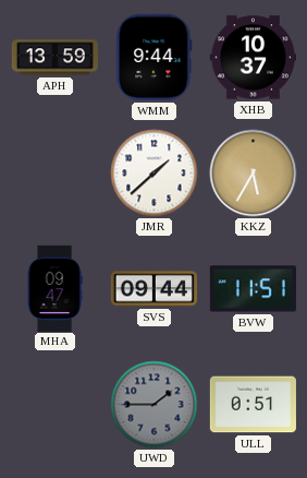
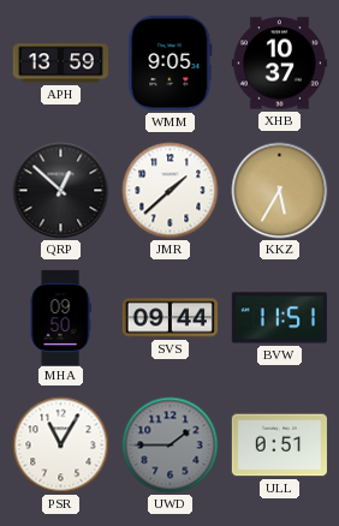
WMM: 9:44 -> 9:05 (171, 62)
QRP: none -> 12:52 (61, 191)
MHA: 09:47 -> 09:50 (60, 317)
PSR: none -> 11:05 (61, 446)
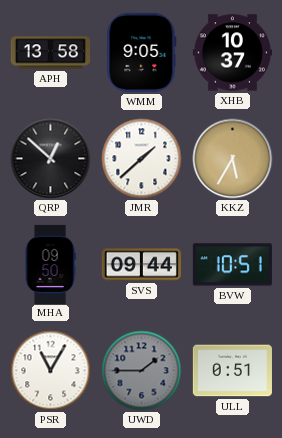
APH: 13:59 -> 13:58 (50, 53)
BVW: 11:51 -> 10:51 (232, 265)
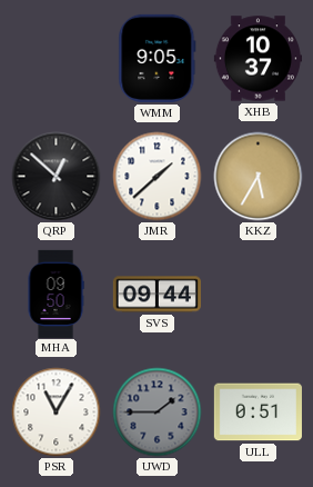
APH: 13:58 -> none (50, 53)
BVW: 10:51 -> none (232, 265)
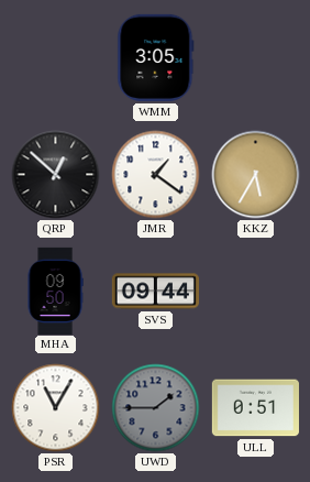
WMM: 9:05 -> 3:05 (156, 57)
XHB: 10:37 -> none (258, 59)
JMR: 1:38 -> 1:21 (156, 175)
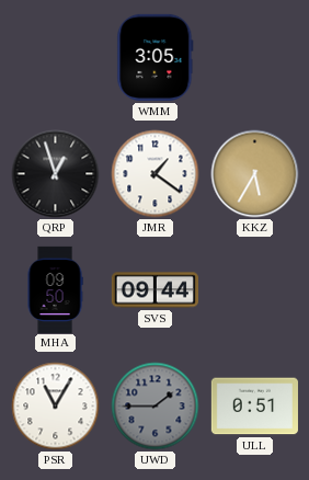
QRP: 12:52 -> 12:57 (56, 174)
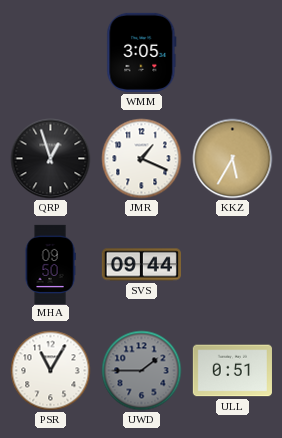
JMR: 1:21 -> 1:19 (142, 159)
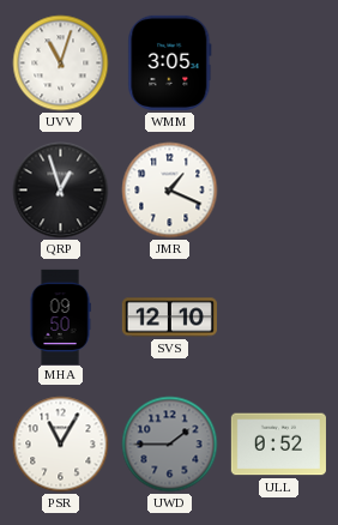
UVV: none -> 11:03 (61, 64)
KKZ: 5:35 -> none (233, 159)
SVS: 09:44 -> 12:10 (169, 318)
ULL: 0:51 -> 0:52 (278, 445)
